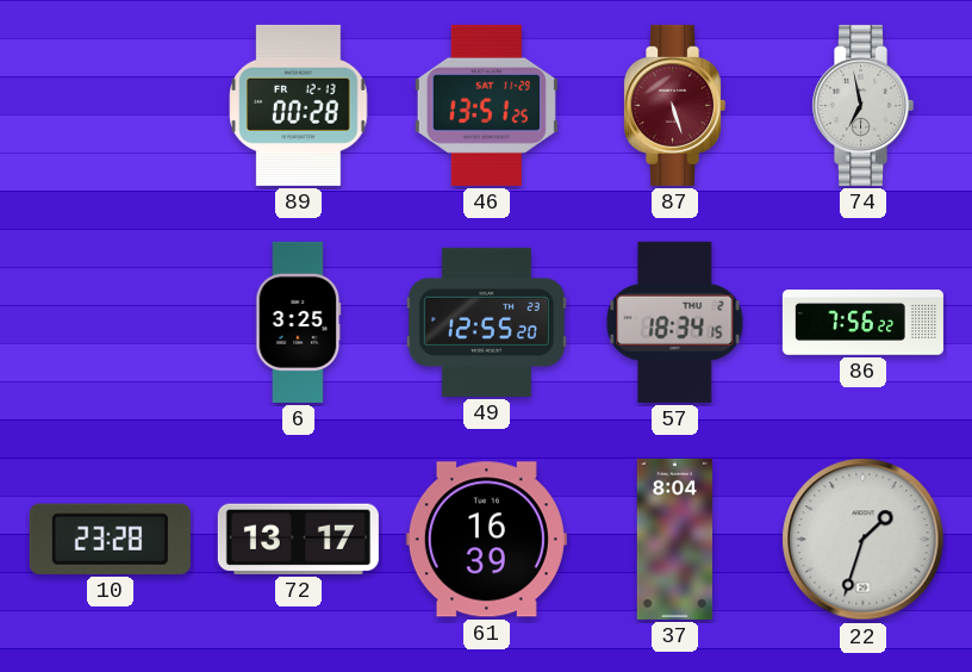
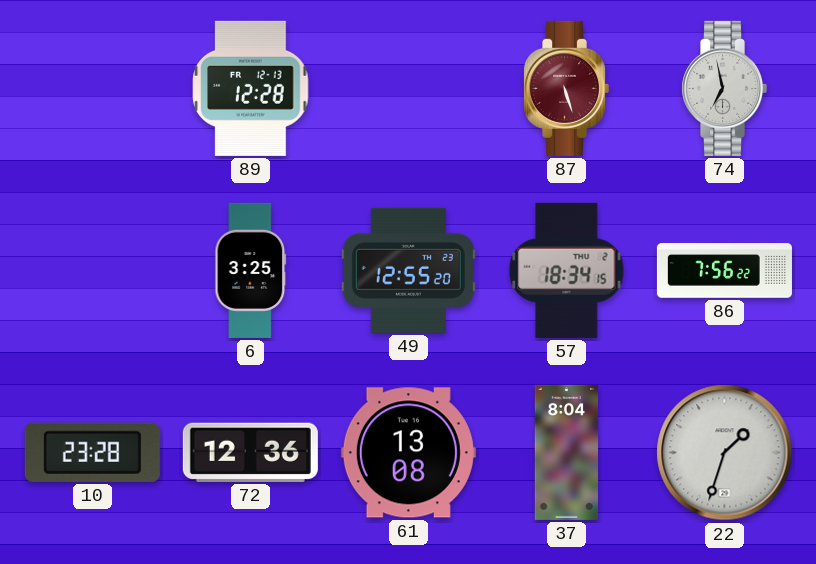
89: 00:28 -> 12:28 (251, 88)
46: 13:51 -> none (486, 105)
72: 13:17 -> 12:36 (250, 452)
61: 16:39 -> 13:08 (408, 453)
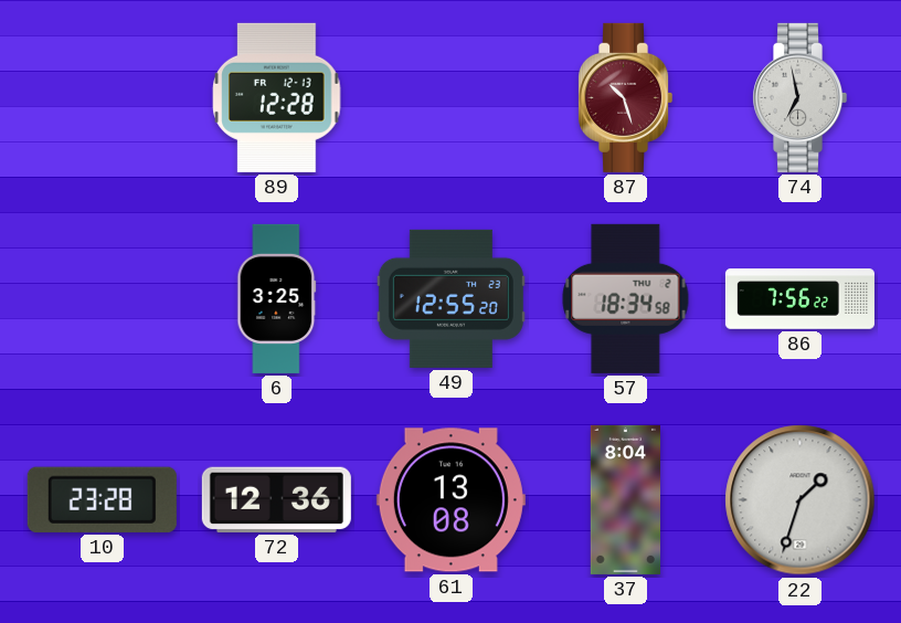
87: 5:27 -> 10:27 (626, 97)
57: 18:34:15 -> 18:34:58 (626, 298)
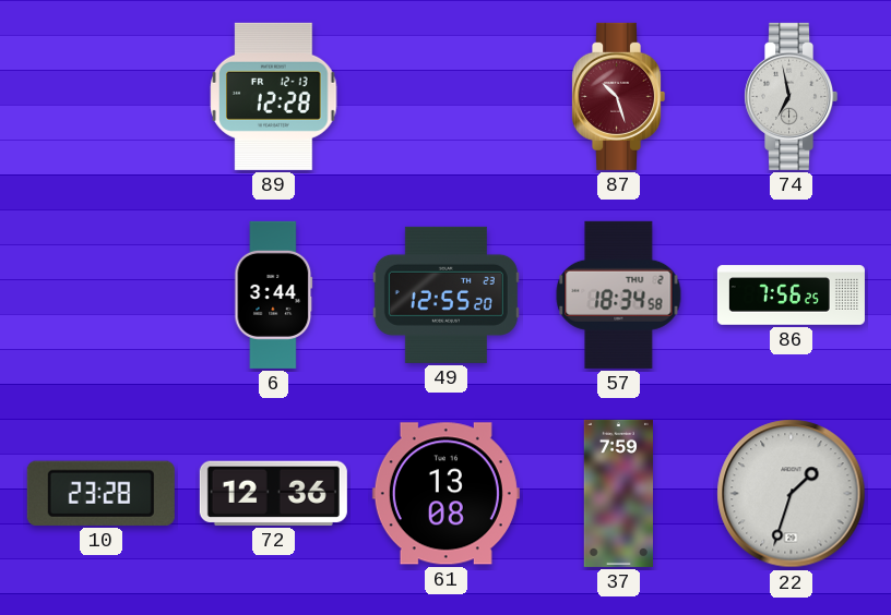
6: 3:25 -> 3:44 (274, 294)
86: 7:56:22 -> 7:56:25 (791, 296)
37: 8:04 -> 7:59 (618, 493)
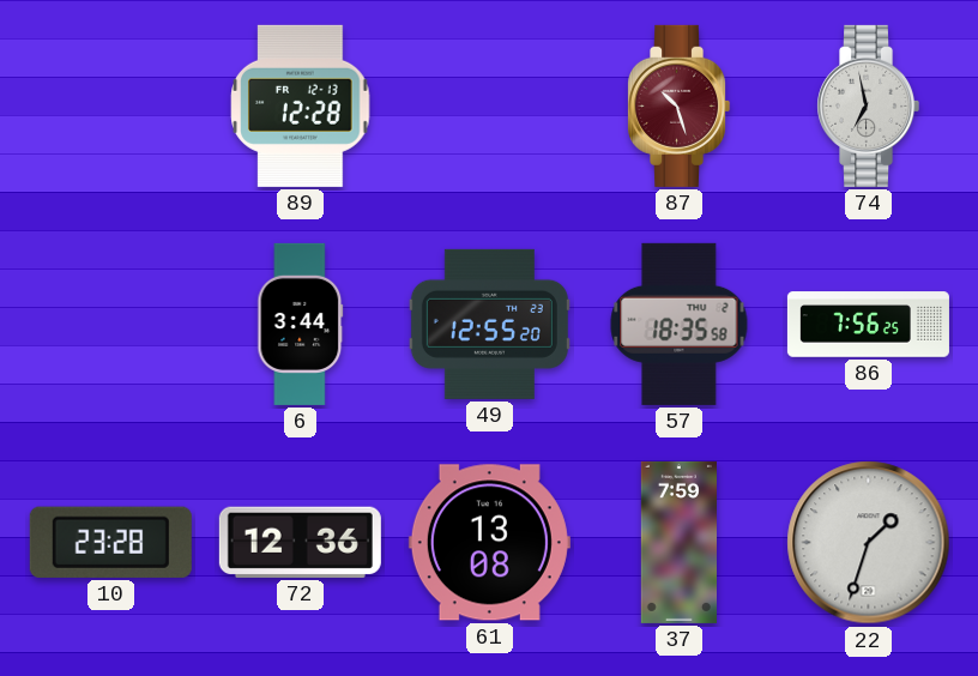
57: 18:34 -> 18:35 (680, 324)
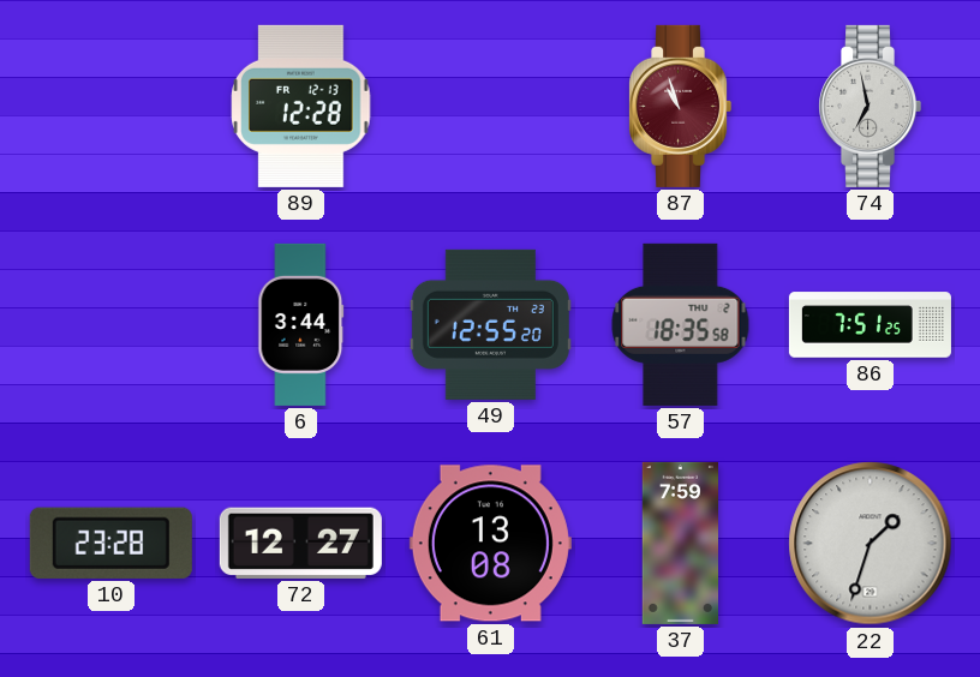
87: 10:27 -> 10:57 (681, 106)
86: 7:56 -> 7:51 (870, 325)
72: 12:36 -> 12:27 (300, 543)
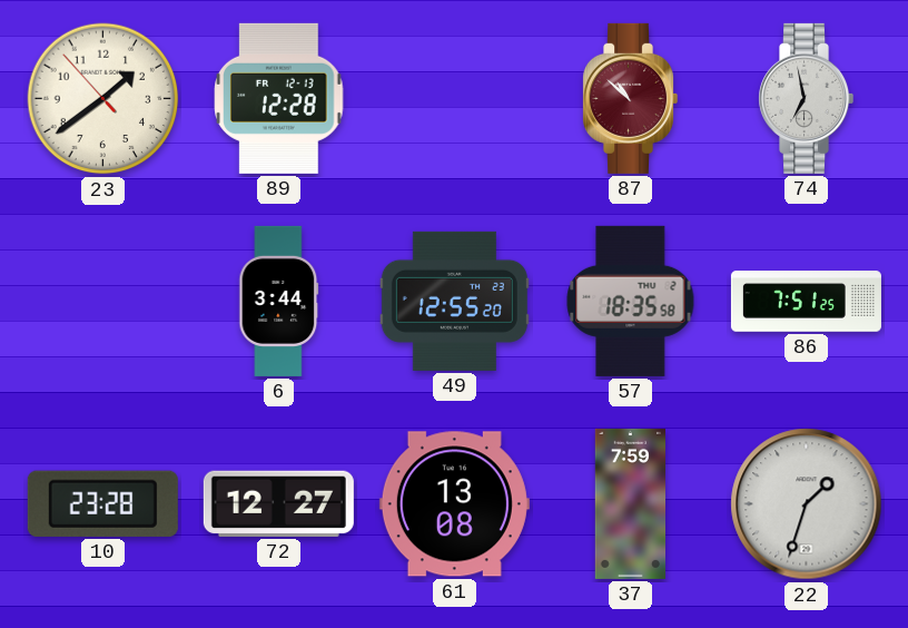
23: none -> 1:38 (103, 99)
87: 10:57 -> 10:52 (631, 98)
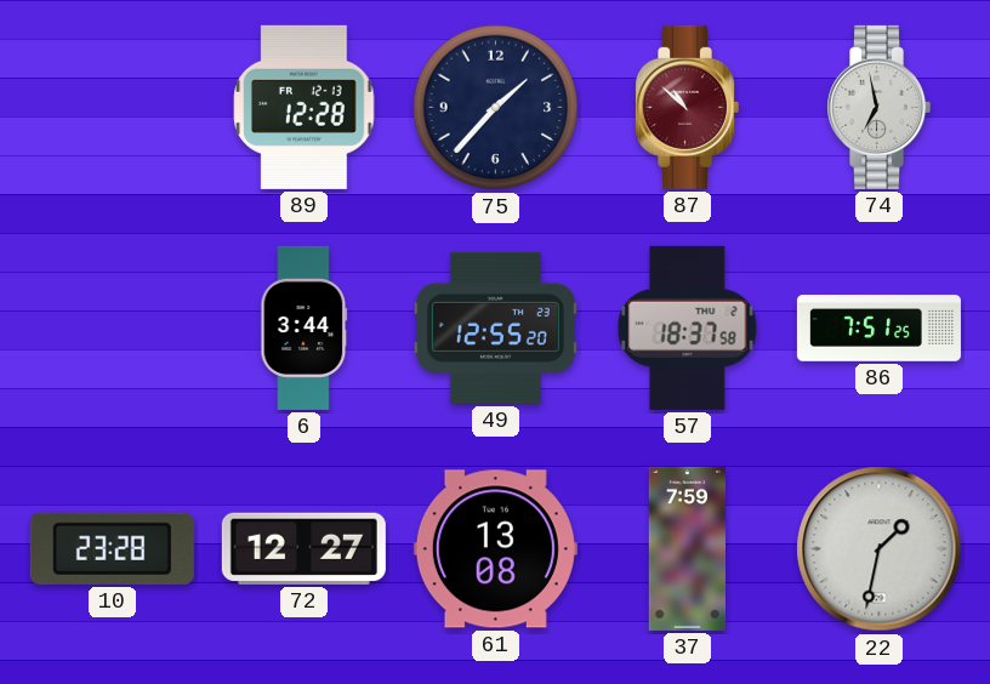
23: 1:38 -> none (103, 99)
75: none -> 1:37 (496, 108)
57: 18:35 -> 18:37 (688, 327)
22: 1:33 -> 1:32 (880, 549)
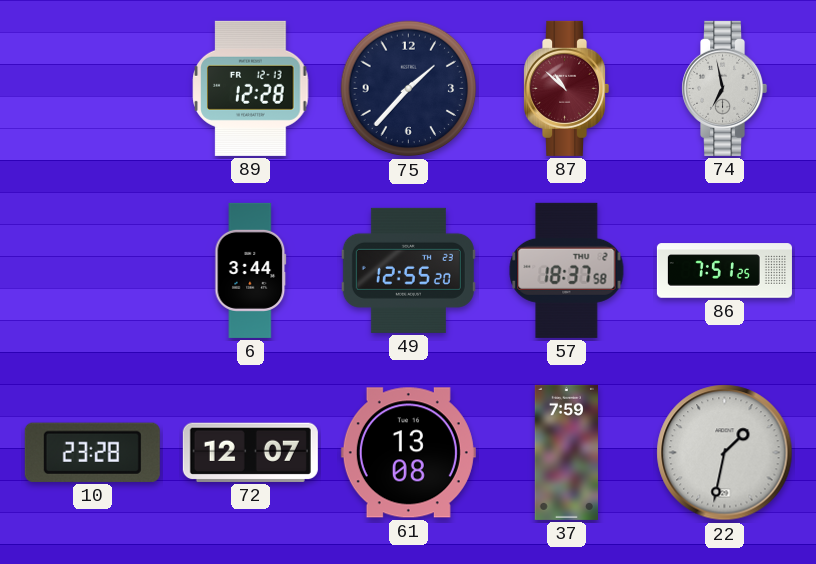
72: 12:27 -> 12:07 (250, 452)
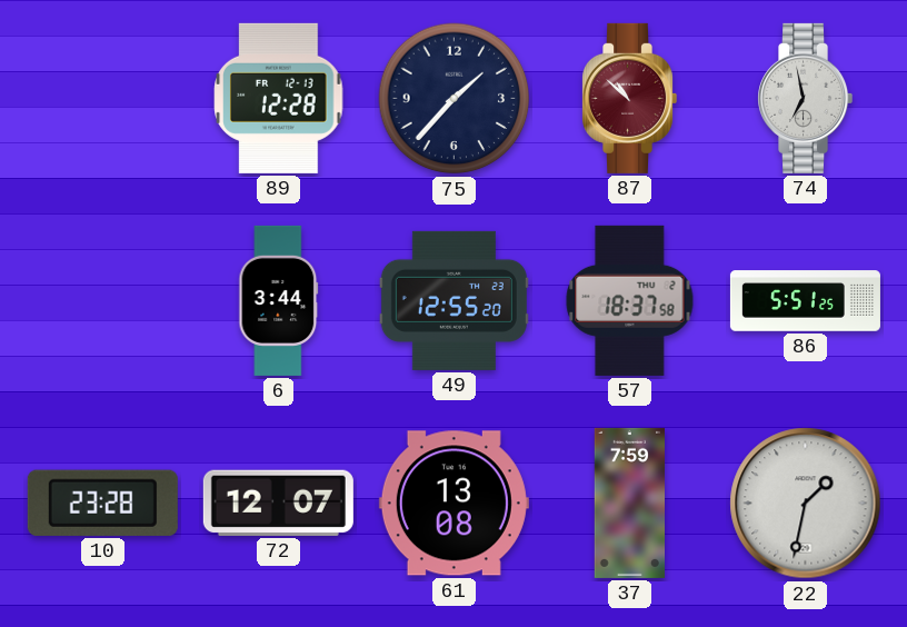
86: 7:51 -> 5:51 (805, 301)
